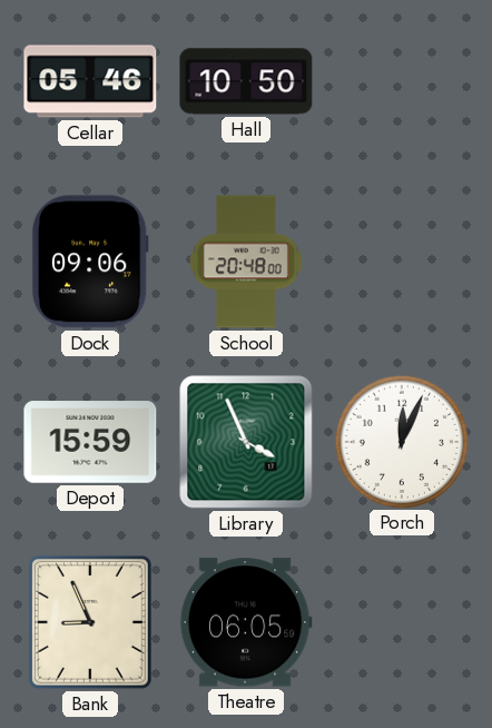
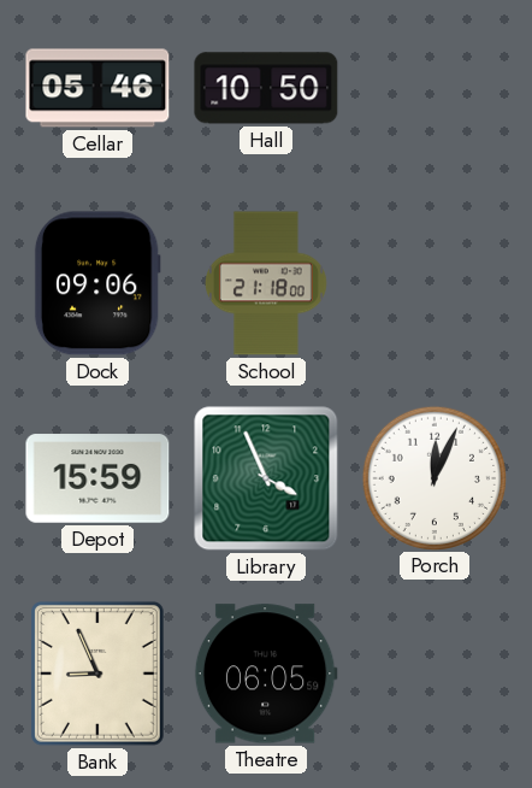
School: 20:48 -> 21:18 (266, 283)
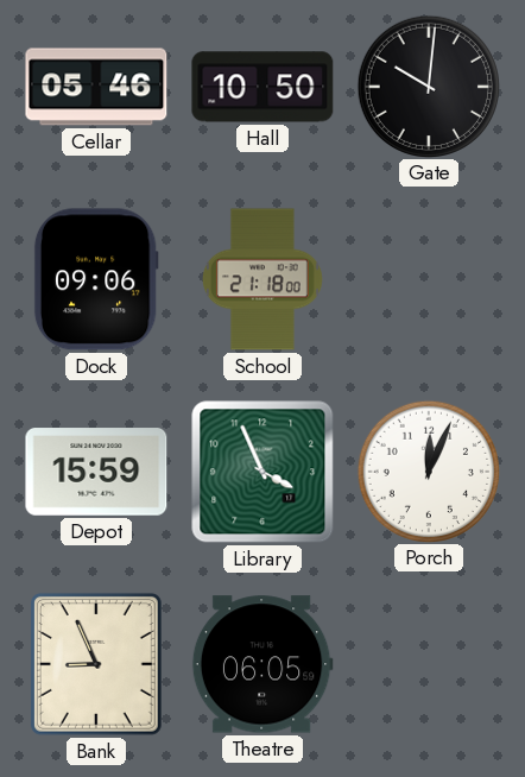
Gate: none -> 10:01 (428, 86)
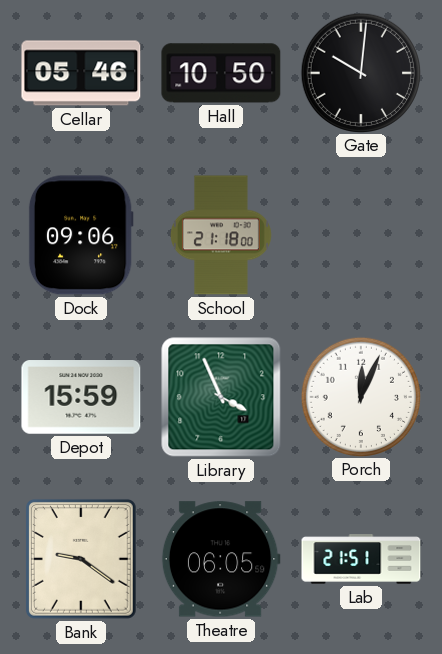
Bank: 8:56 -> 9:21 (81, 559)
Lab: none -> 21:51 (361, 559)
